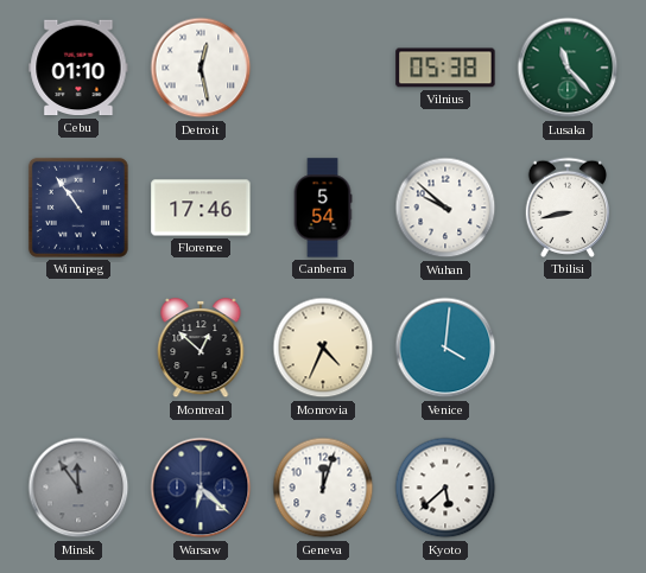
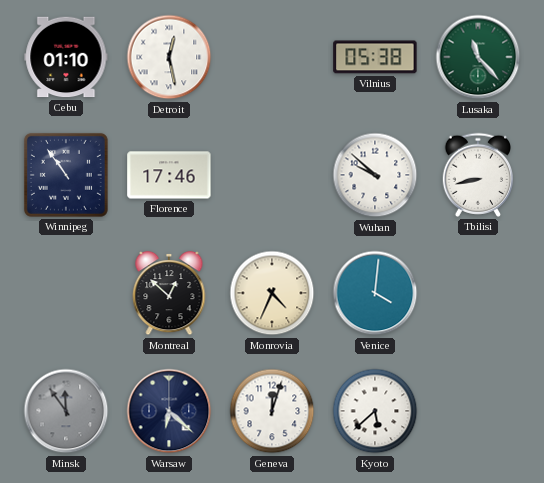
Canberra: 5:54 -> none (323, 208)
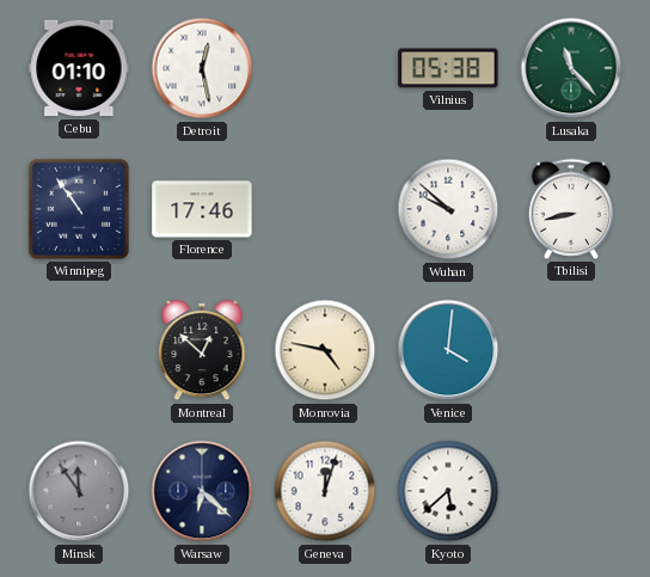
Monrovia: 4:34 -> 4:47 (325, 350)
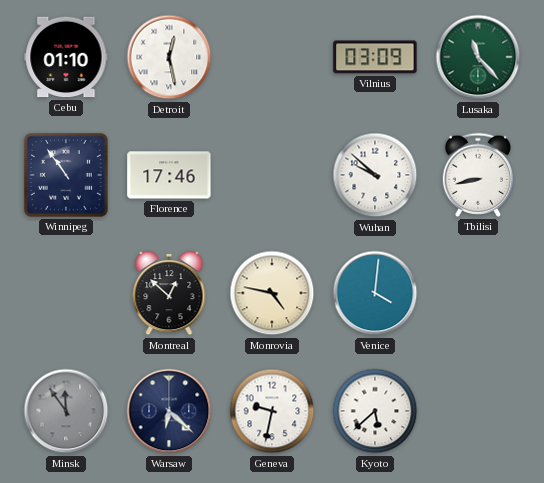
Vilnius: 05:38 -> 03:09 (375, 57)
Geneva: 12:03 -> 9:32 (272, 411)
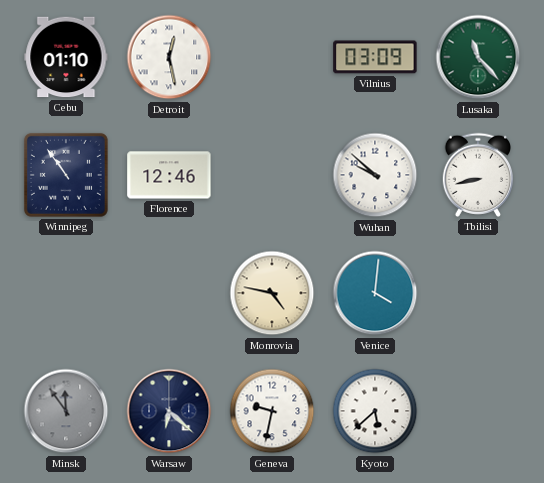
Florence: 17:46 -> 12:46 (169, 175)
Montreal: 12:52 -> none (169, 293)
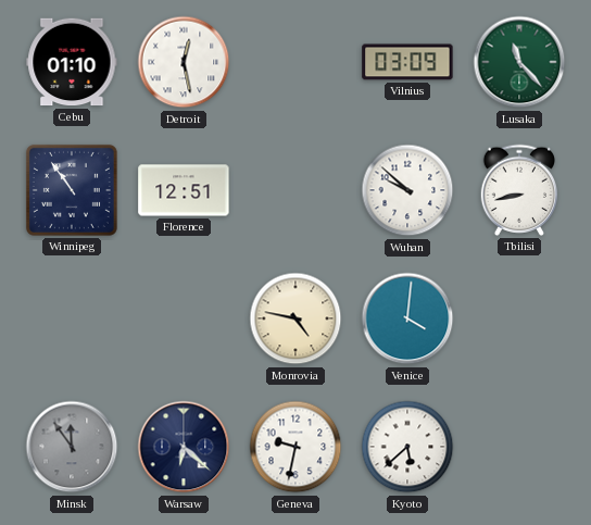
Florence: 12:46 -> 12:51 (184, 190)
